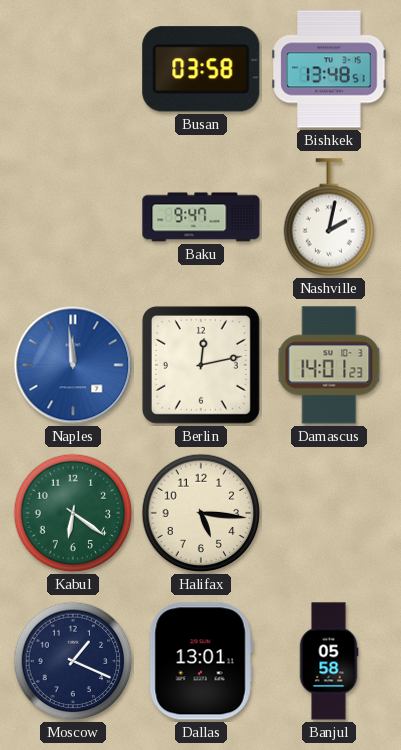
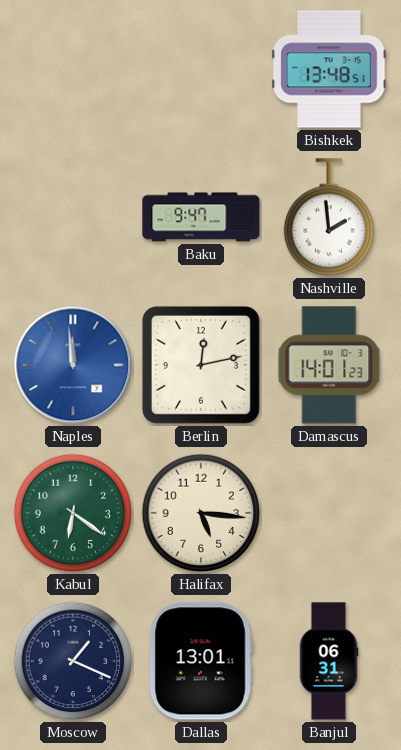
Busan: 03:58 -> none (201, 69)
Nashville: 2:02 -> 1:59 (329, 217)
Banjul: 05:58 -> 06:31 (329, 661)
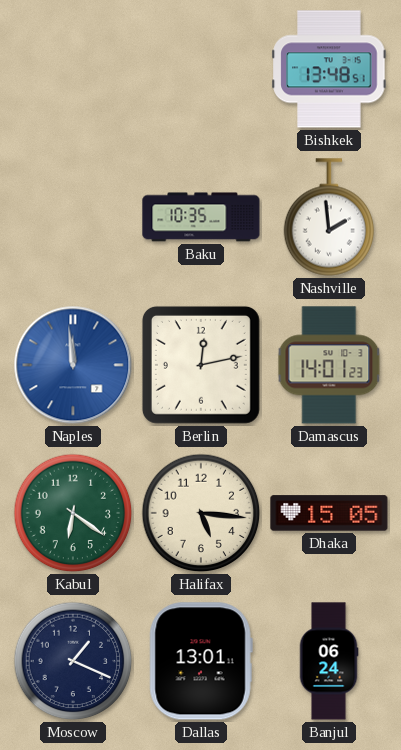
Baku: 9:47 -> 10:35 (201, 217)
Dhaka: none -> 15:05 (329, 513)
Banjul: 06:31 -> 06:24 (329, 661)
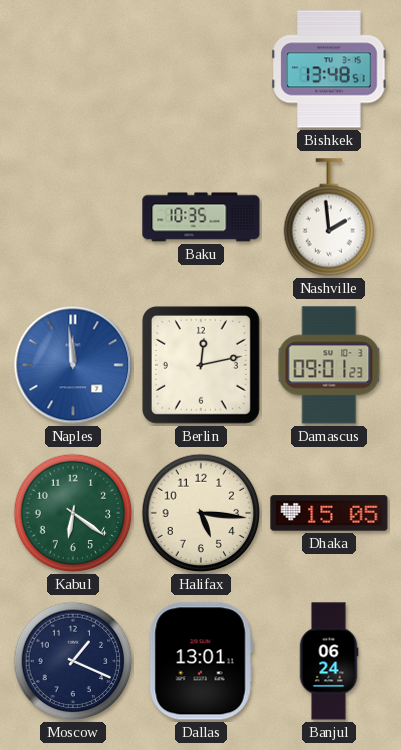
Damascus: 14:01 -> 09:01 (329, 365)
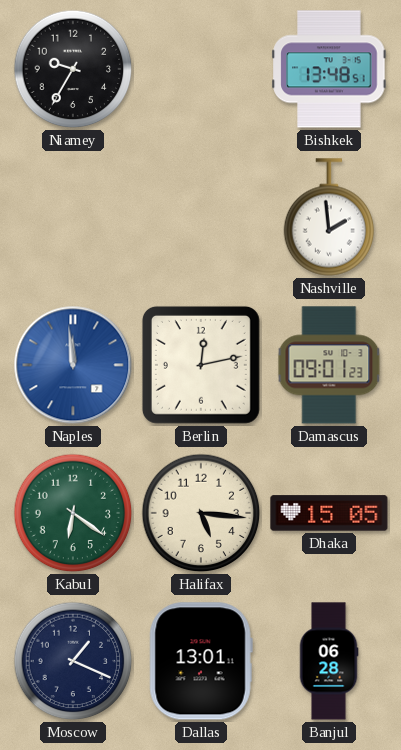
Niamey: none -> 9:35 (73, 69)
Baku: 10:35 -> none (201, 217)
Banjul: 06:24 -> 06:28 (329, 661)
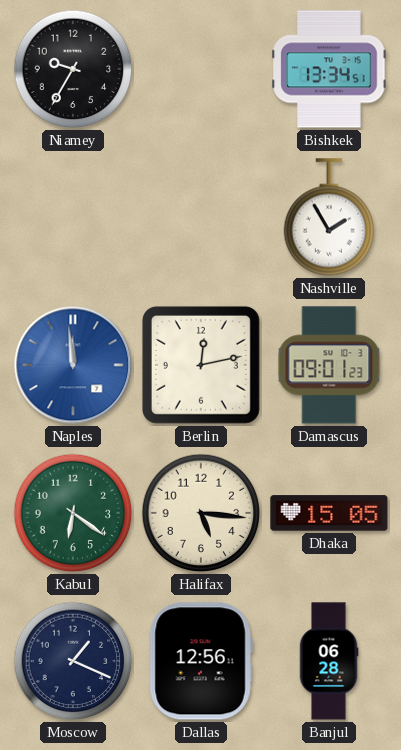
Bishkek: 13:48 -> 13:34 (329, 69)
Nashville: 1:59 -> 1:55 (329, 217)
Dallas: 13:01 -> 12:56 (201, 661)
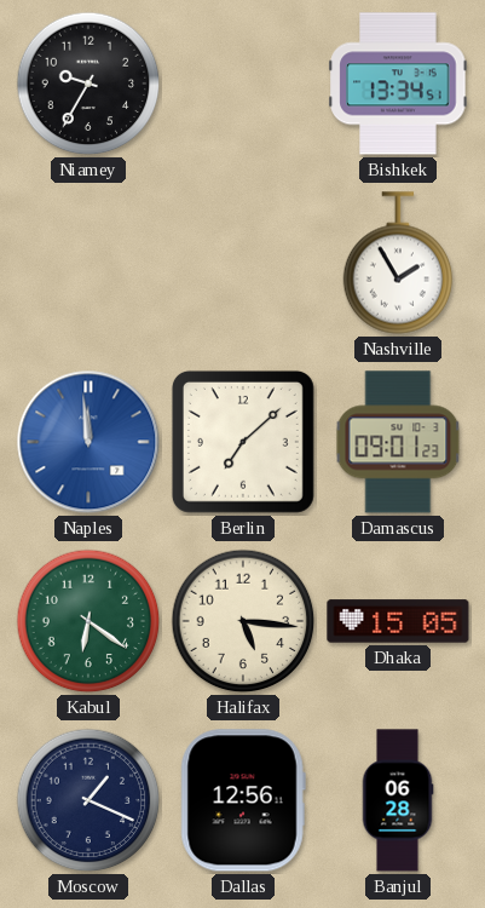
Berlin: 12:13 -> 7:08 (243, 442)
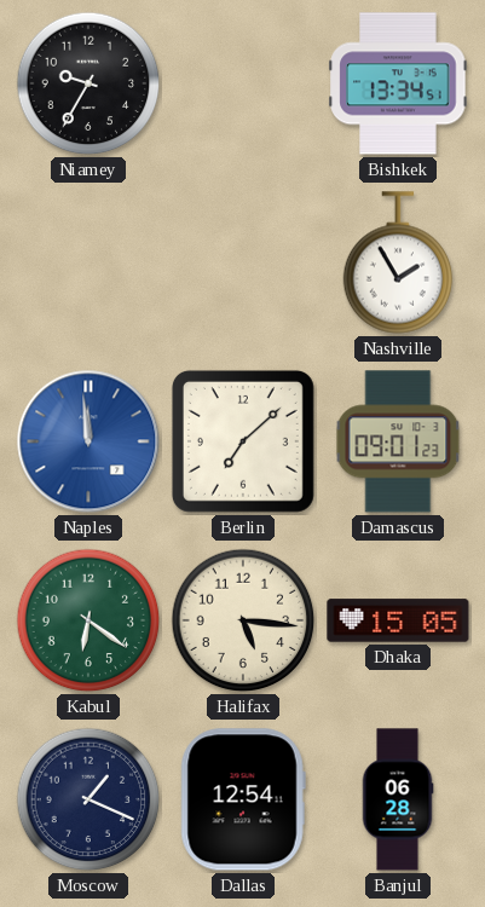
Dallas: 12:56 -> 12:54 (243, 799)
